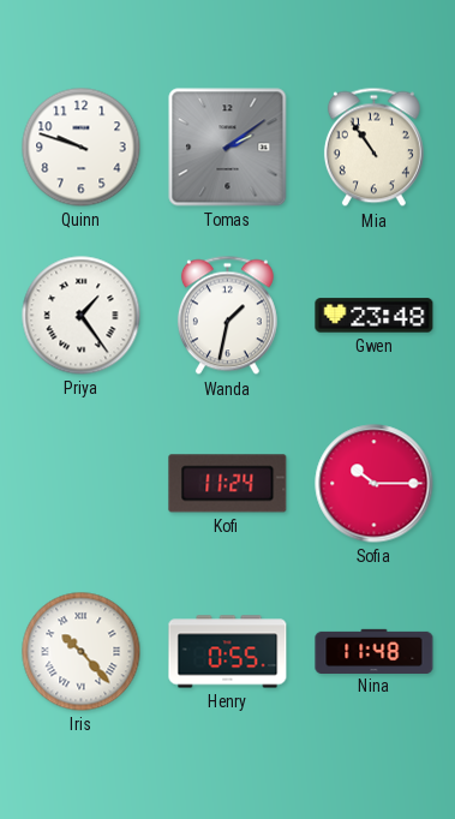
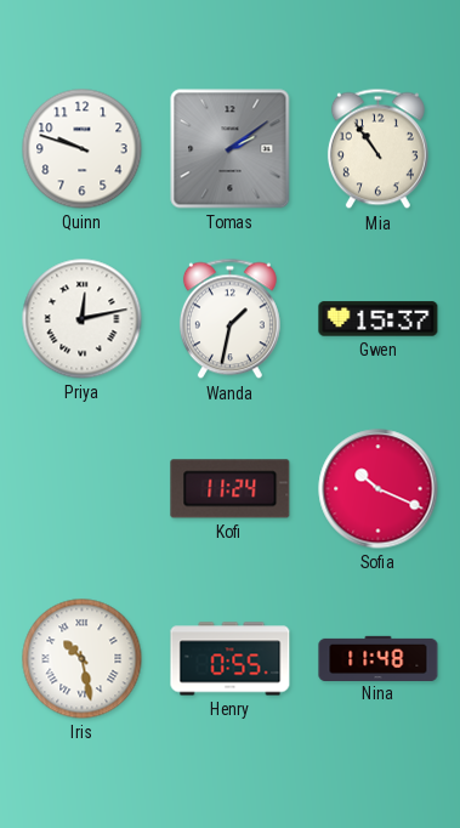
Priya: 1:24 -> 12:13 (83, 319)
Gwen: 23:48 -> 15:37 (379, 319)
Sofia: 10:15 -> 10:19 (379, 489)
Iris: 10:23 -> 10:28 (83, 659)
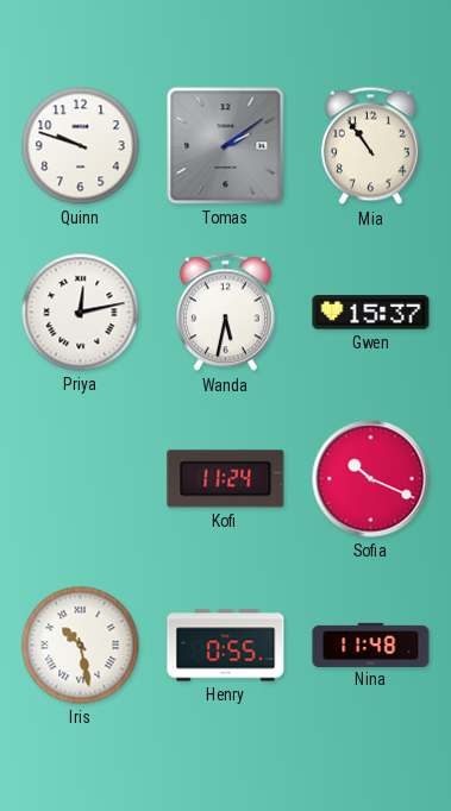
Wanda: 1:32 -> 5:32 (225, 313)
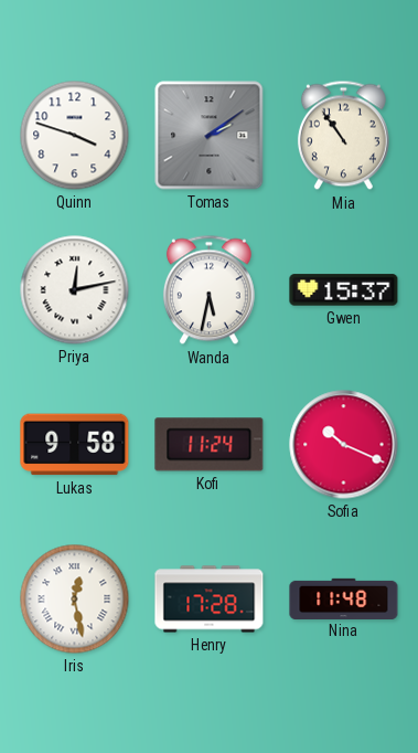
Quinn: 9:48 -> 3:48 (75, 136)
Lukas: none -> 9:58 (75, 445)
Iris: 10:28 -> 12:28 (75, 600)
Henry: 0:55 -> 17:28 (210, 600)
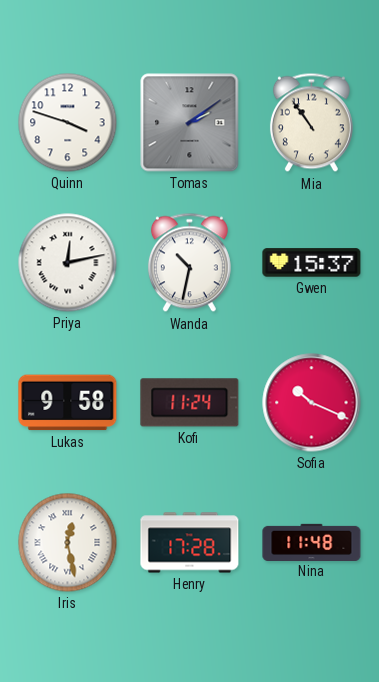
Wanda: 5:32 -> 10:32 (189, 263)
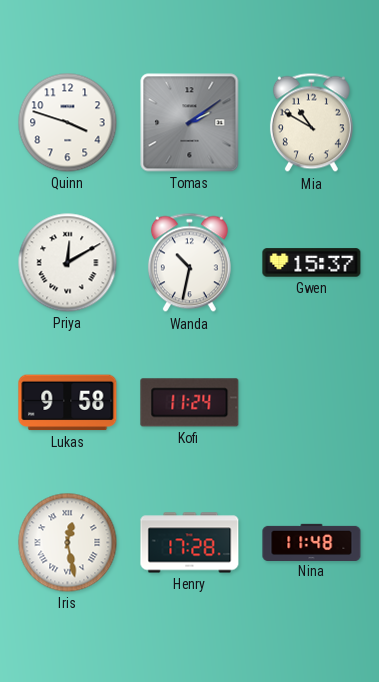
Mia: 10:54 -> 10:50 (311, 123)
Priya: 12:13 -> 12:10 (68, 263)
Sofia: 10:19 -> none (312, 403)
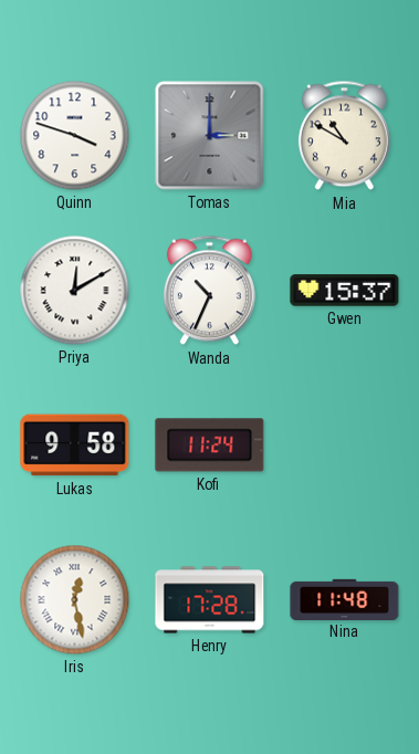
Tomas: 2:09 -> 3:00 (210, 136)
Wanda: 10:32 -> 10:34 (209, 291)
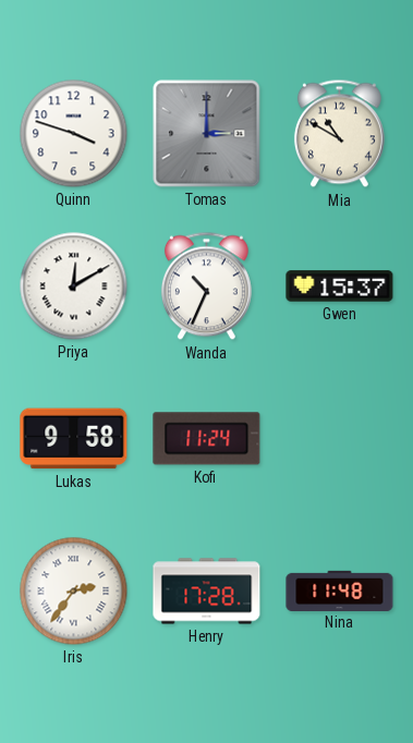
Iris: 12:28 -> 2:36 (74, 592)
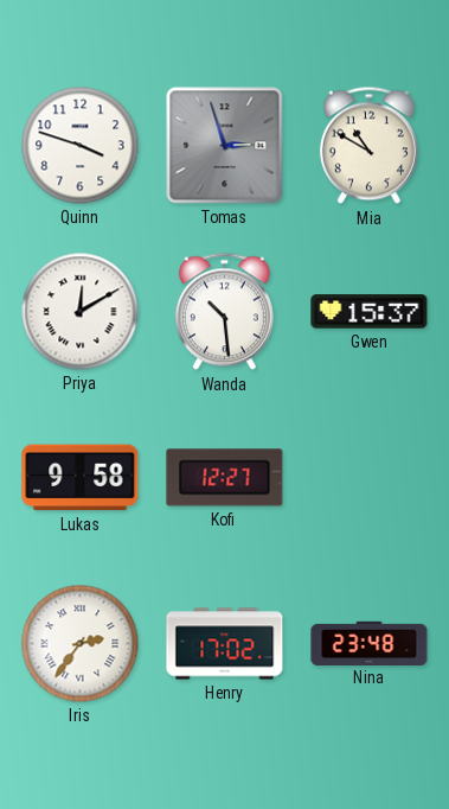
Tomas: 3:00 -> 2:57 (225, 146)
Wanda: 10:34 -> 10:29 (224, 312)
Kofi: 11:24 -> 12:27 (225, 478)
Henry: 17:28 -> 17:02 (225, 644)
Nina: 11:48 -> 23:48 (370, 643)
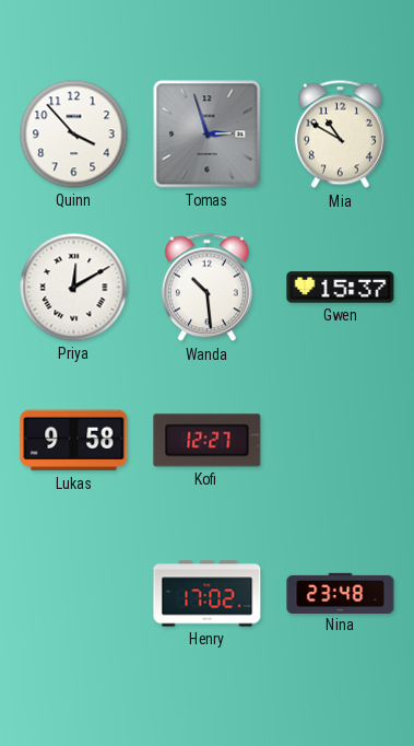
Quinn: 3:48 -> 3:53 (74, 135)
Iris: 2:36 -> none (81, 644)
